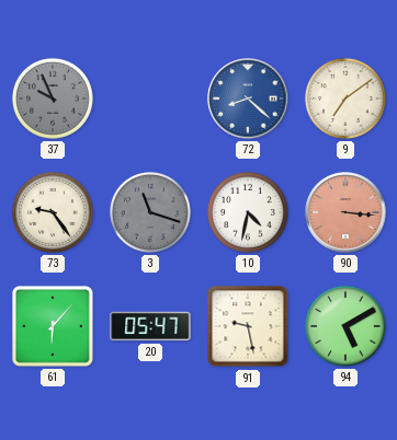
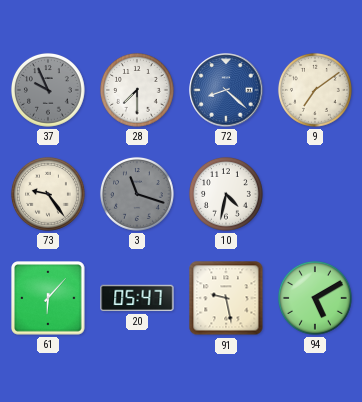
28: none -> 7:30 (137, 90)
90: 3:16 -> none (345, 212)
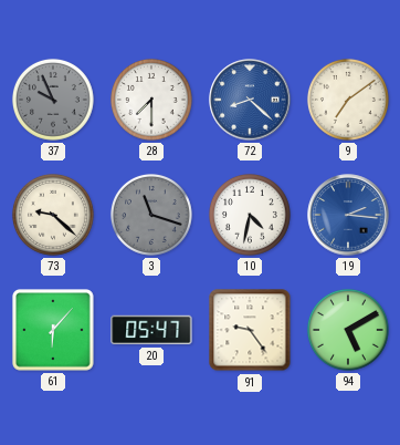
73: 9:24 -> 9:22 (53, 215)
19: none -> 2:16 (348, 215)
91: 9:28 -> 9:24 (250, 330)
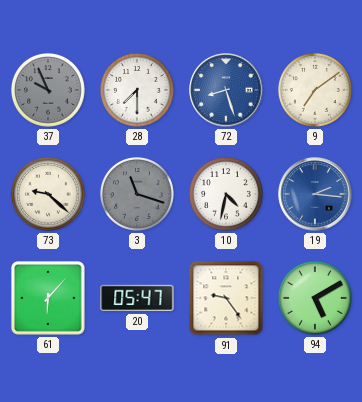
72: 8:22 -> 8:27 (226, 90)
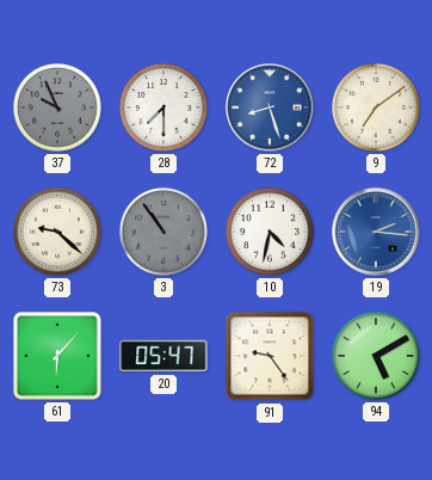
3: 11:18 -> 10:54 (163, 232)
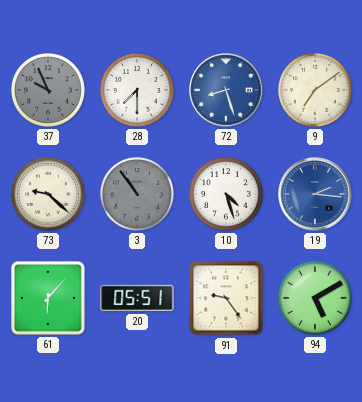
10: 4:32 -> 4:27 (226, 194)
20: 05:47 -> 05:51 (137, 298)
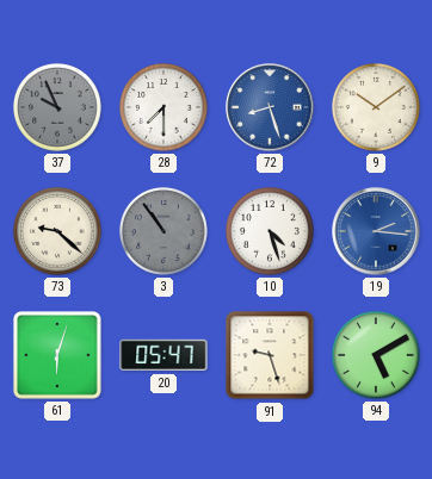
9: 7:09 -> 10:09 (376, 107)
61: 6:07 -> 6:03 (58, 356)
20: 05:51 -> 05:47 (163, 355)
91: 9:24 -> 9:27 (270, 355)
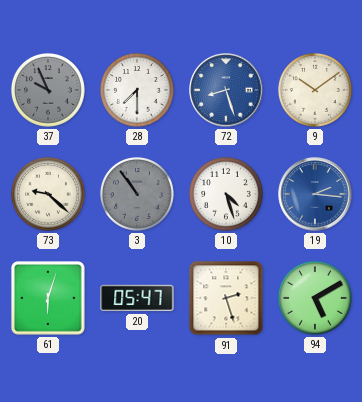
91: 9:27 -> 2:27 (226, 298)
